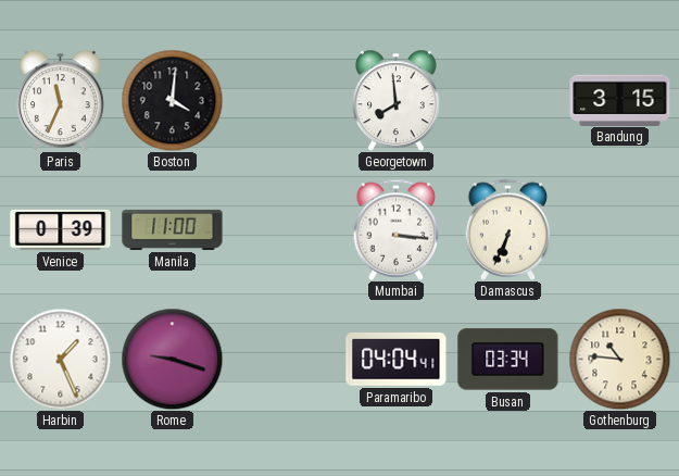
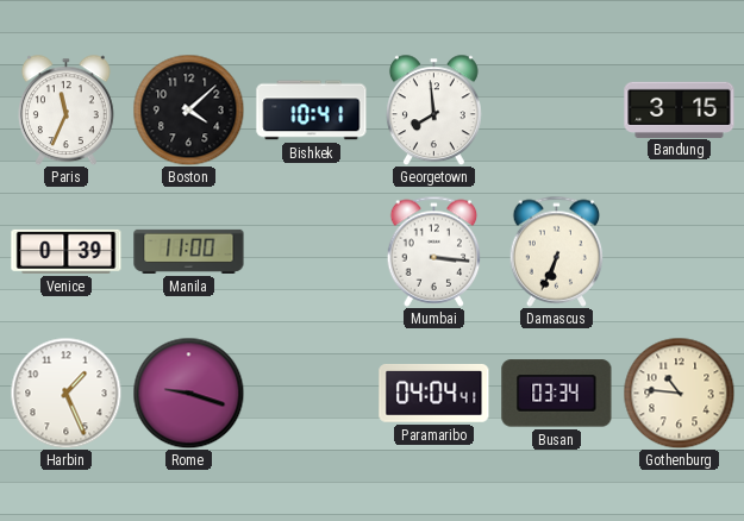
Boston: 4:01 -> 4:08 (188, 109)
Bishkek: none -> 10:41 (312, 111)
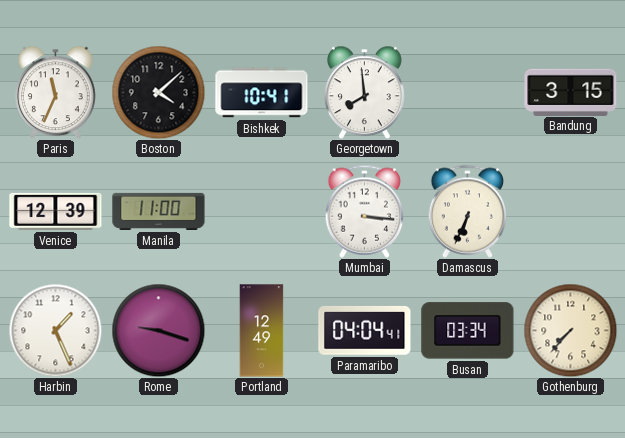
Venice: 0:39 -> 12:39 (56, 211)
Portland: none -> 12:49 (262, 331)
Gothenburg: 10:46 -> 7:37 (570, 330)
